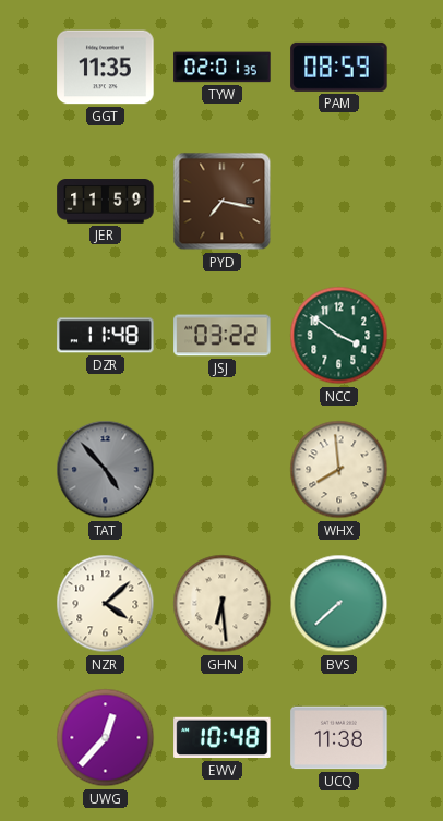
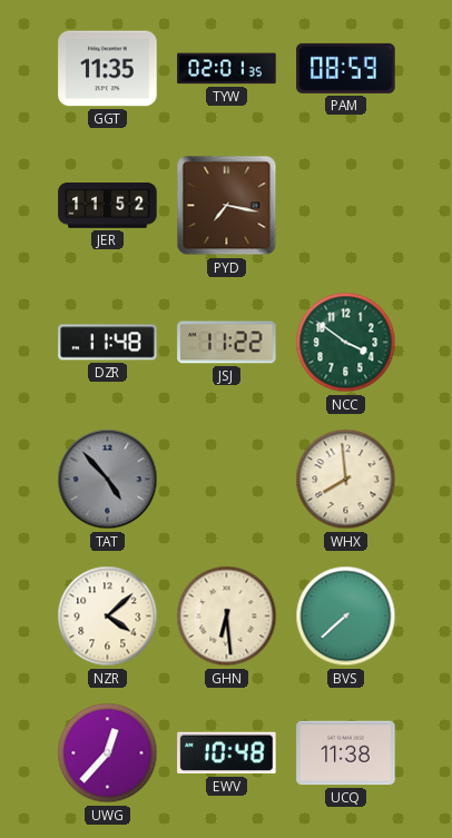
JER: 11:59 -> 11:52 (108, 206)
JSJ: 03:22 -> 11:22 (227, 343)
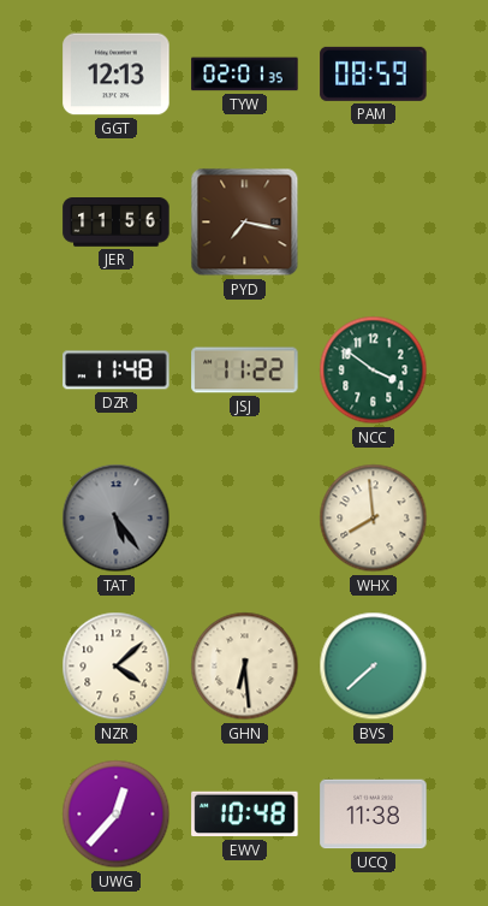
GGT: 11:35 -> 12:13 (117, 75)
JER: 11:52 -> 11:56 (117, 223)
TAT: 4:53 -> 5:24 (117, 519)
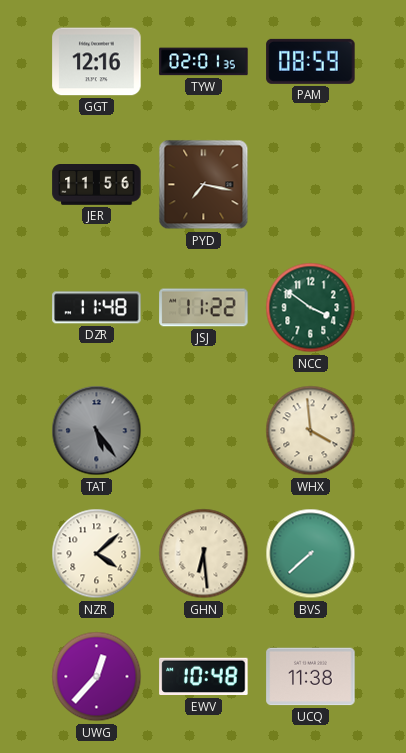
GGT: 12:13 -> 12:16 (97, 62)
WHX: 7:59 -> 3:59 (311, 431)
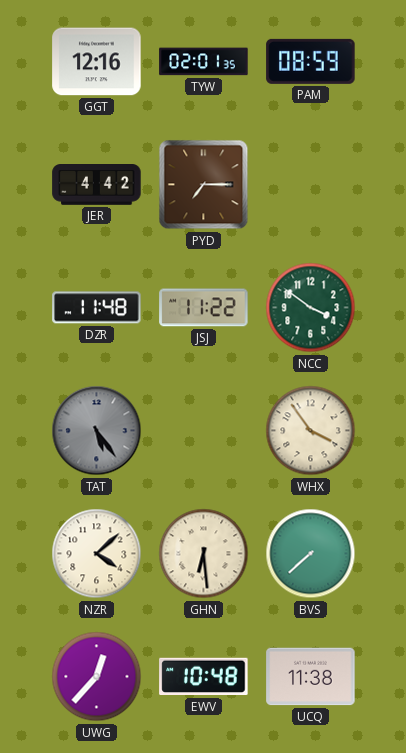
JER: 11:56 -> 4:42 (97, 185)
PYD: 7:17 -> 7:15 (204, 185)
WHX: 3:59 -> 3:54 (311, 431)
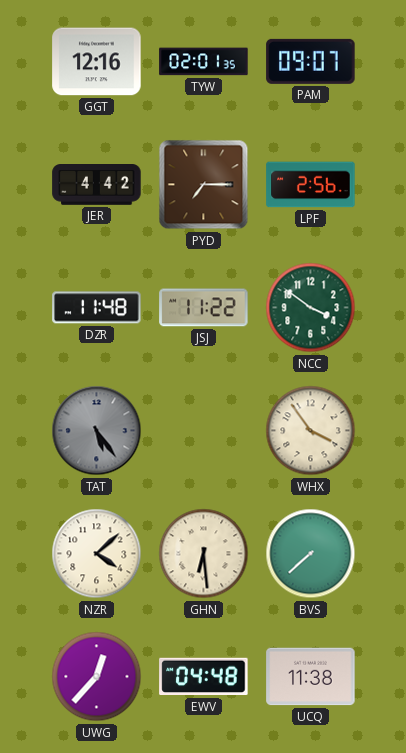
PAM: 08:59 -> 09:07 (311, 61)
LPF: none -> 2:56 (311, 185)
EWV: 10:48 -> 04:48 (204, 677)
